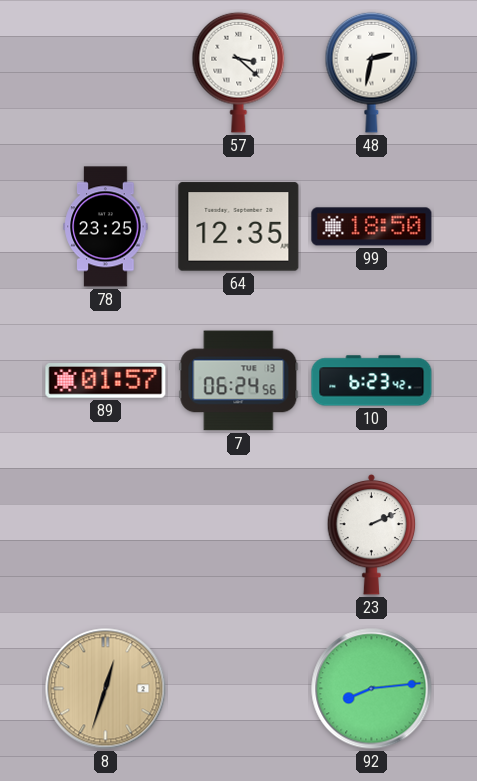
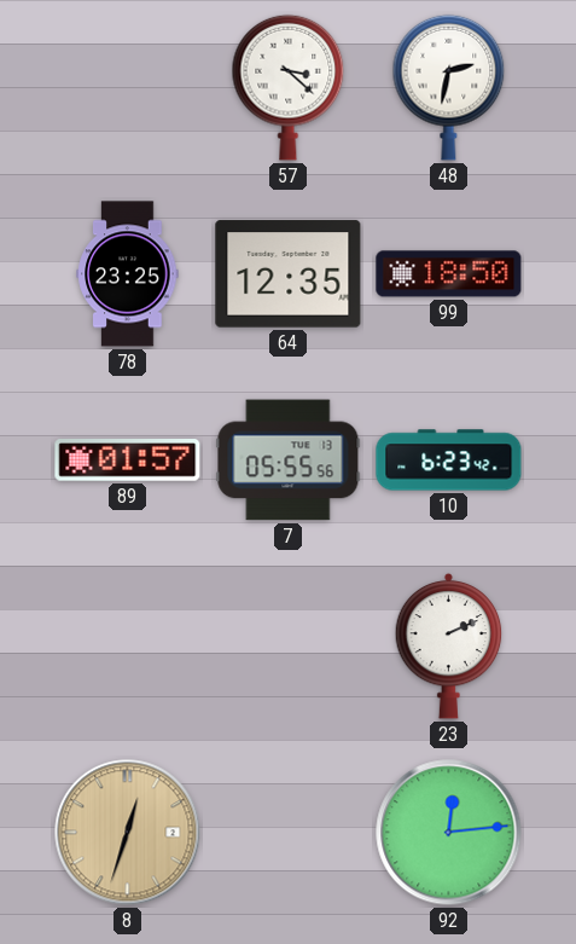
7: 06:24 -> 05:55 (289, 461)
92: 8:14 -> 12:14 (449, 833)
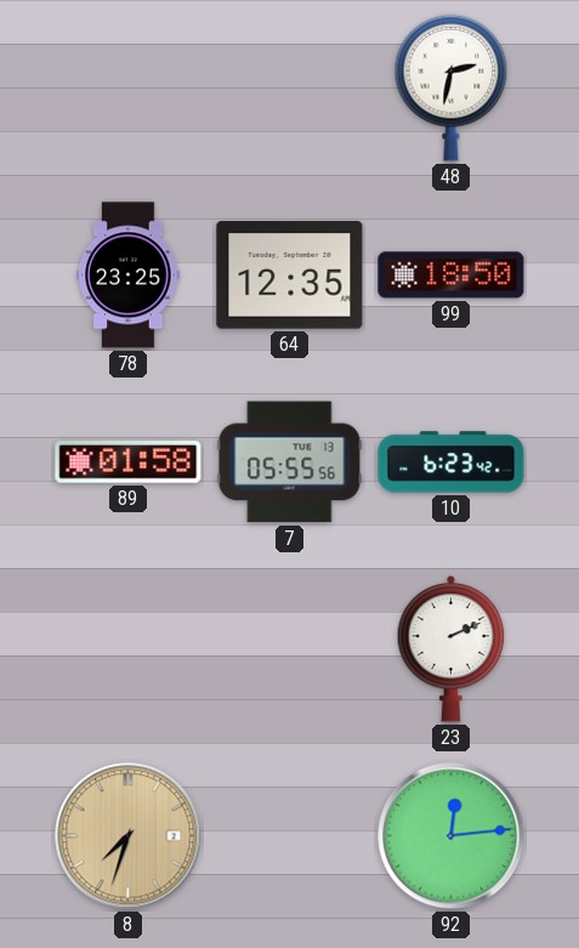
57: 3:22 -> none (289, 87)
89: 01:57 -> 01:58 (129, 462)
8: 12:33 -> 7:33 (129, 836)
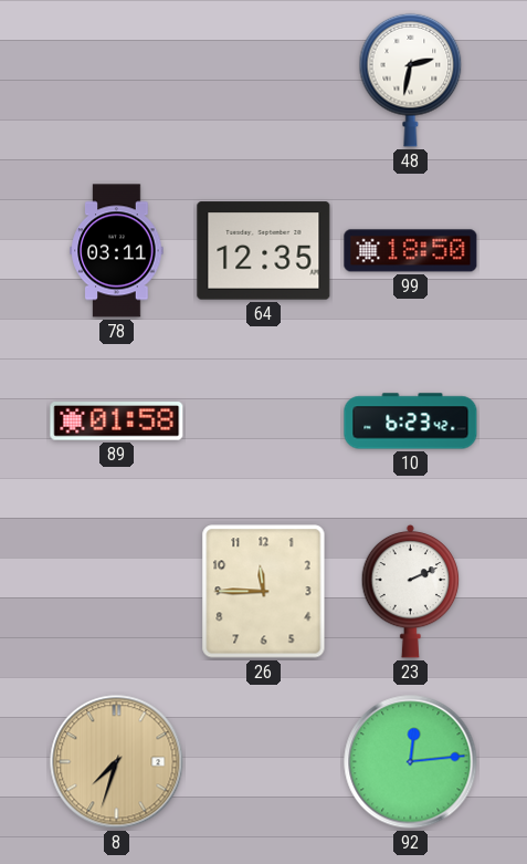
78: 23:25 -> 03:11 (117, 251)
7: 05:55 -> none (290, 462)
26: none -> 11:45 (264, 592)
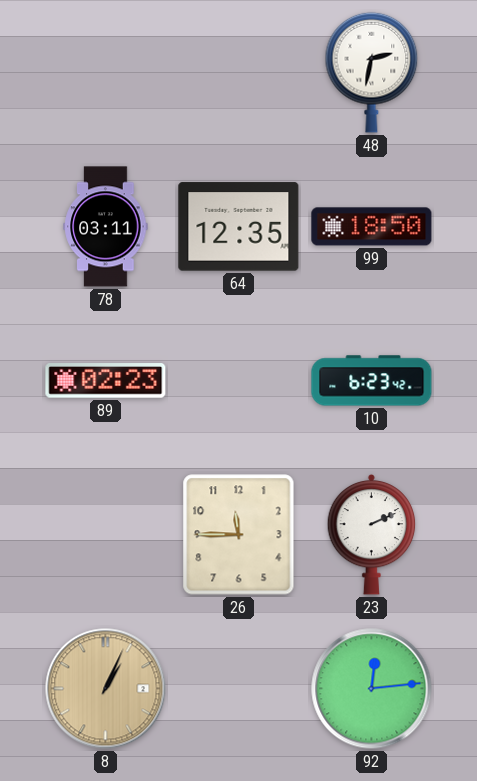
89: 01:58 -> 02:23 (106, 381)
8: 7:33 -> 1:04 (106, 689)
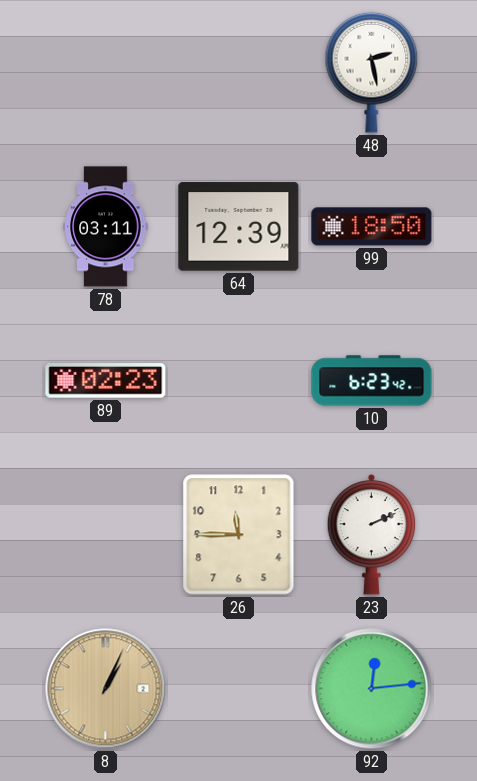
48: 2:32 -> 2:28 (372, 72)
64: 12:35 -> 12:39 (239, 227)
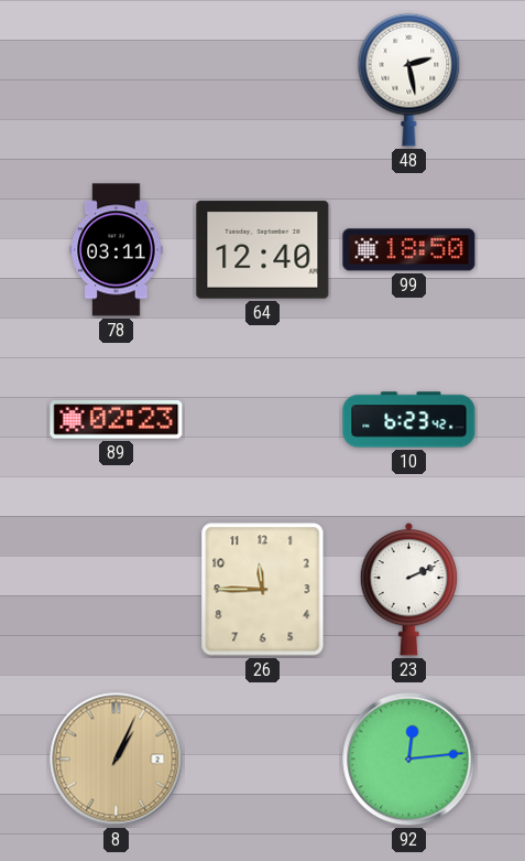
64: 12:39 -> 12:40 (263, 250)
